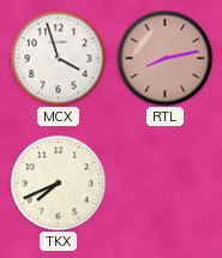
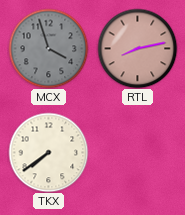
MCX dial: white -> grey (48, 48)
TKX: 7:41 -> 7:39 (48, 152)
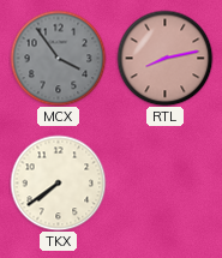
MCX: 3:57 -> 3:54 (58, 58)
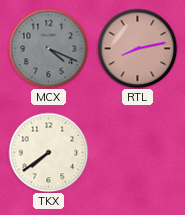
MCX: 3:54 -> 4:19 (48, 48)
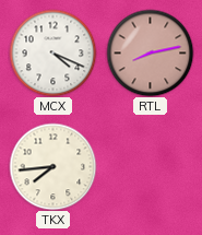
MCX dial: grey -> white (52, 52)
TKX: 7:39 -> 7:44 (52, 166)
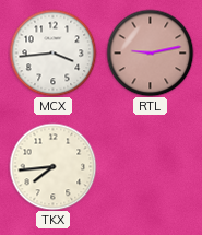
MCX: 4:19 -> 3:44 (52, 52)
RTL: 8:13 -> 9:13 (150, 52)
